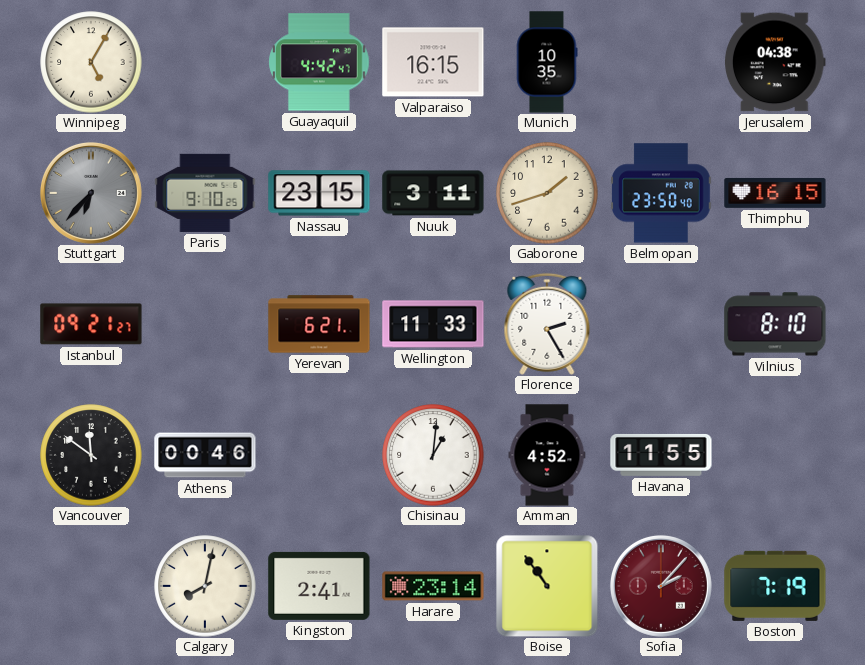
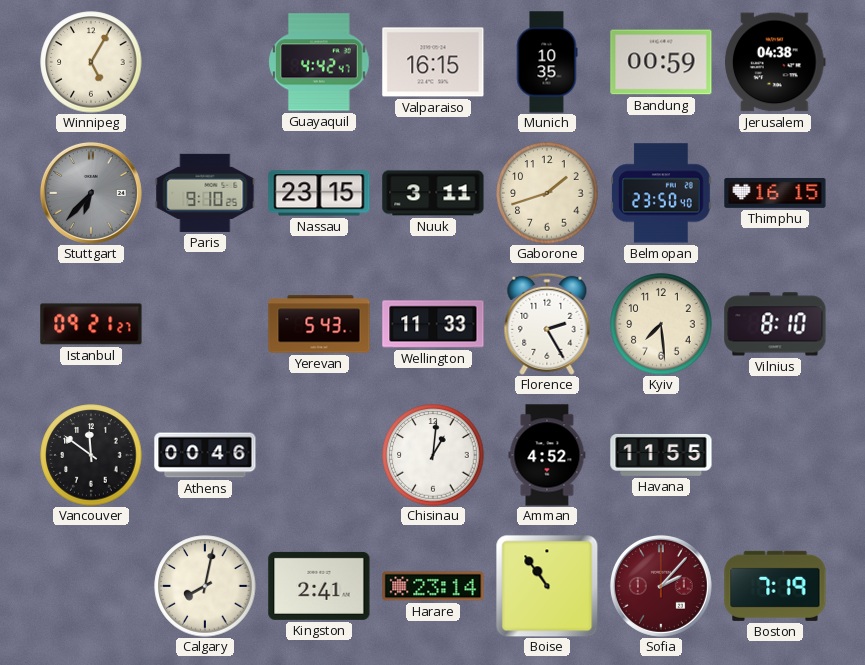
Bandung: none -> 00:59 (661, 62)
Yerevan: 6:21 -> 5:43 (319, 324)
Kyiv: none -> 7:29 (661, 324)
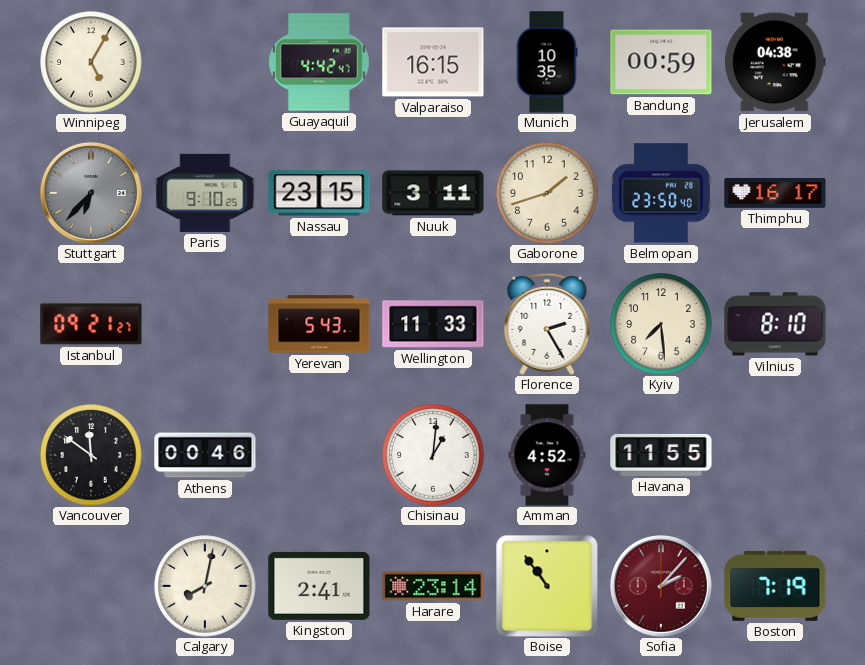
Thimphu: 16:15 -> 16:17 (775, 193)
